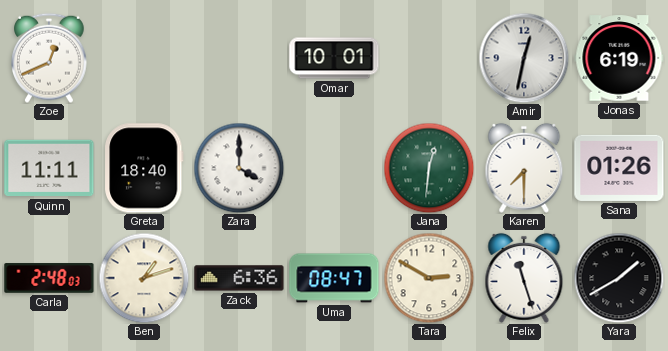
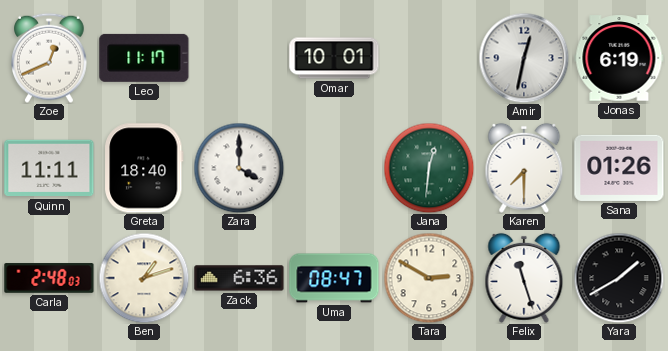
Leo: none -> 11:17 (144, 58)
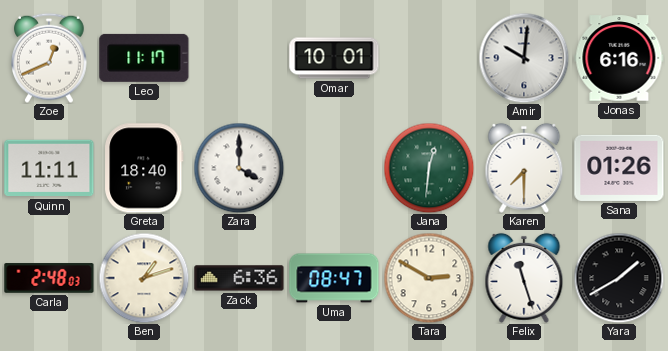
Amir: 12:32 -> 10:01 (524, 58)
Jonas: 6:19 -> 6:16 (619, 58)
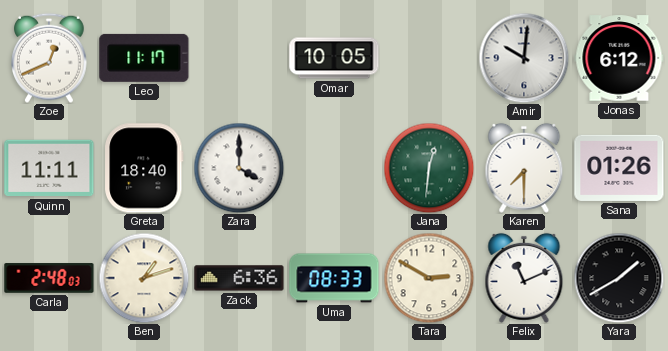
Omar: 10:01 -> 10:05 (334, 58)
Jonas: 6:16 -> 6:12 (619, 58)
Uma: 08:47 -> 08:33 (334, 278)
Felix: 11:27 -> 11:11 (524, 278)
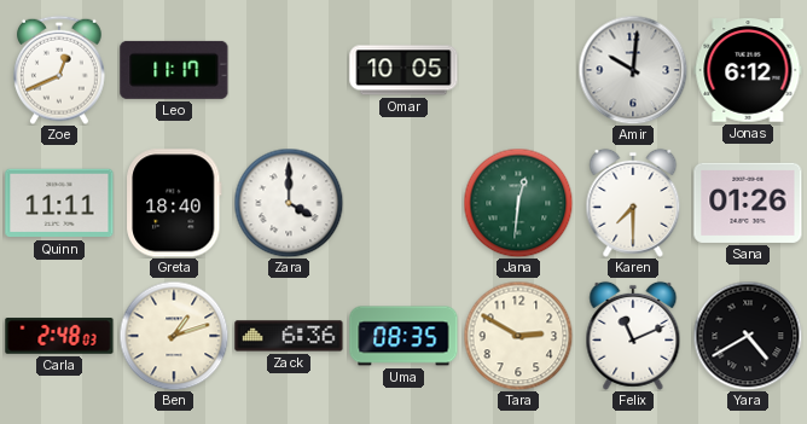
Uma: 08:33 -> 08:35 (403, 336)
Yara: 1:40 -> 4:40 (748, 336)
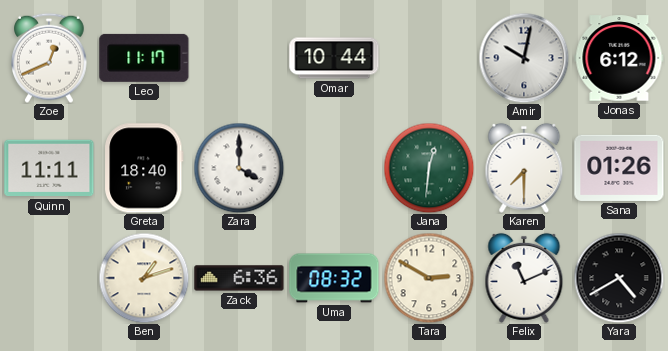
Omar: 10:05 -> 10:44 (334, 58)
Amir: 10:01 -> 10:02 (524, 58)
Carla: 2:48 -> none (59, 336)
Uma: 08:35 -> 08:32 (334, 278)
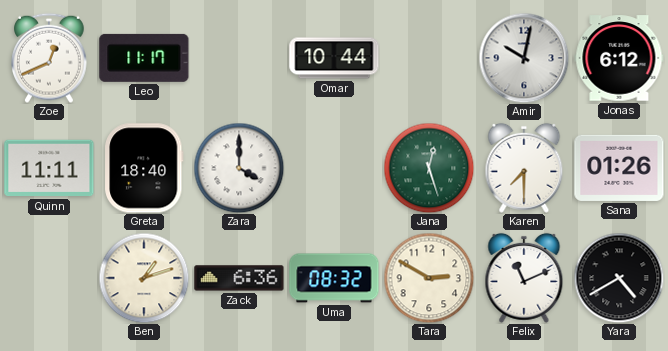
Jana: 12:31 -> 12:27 (429, 168)
